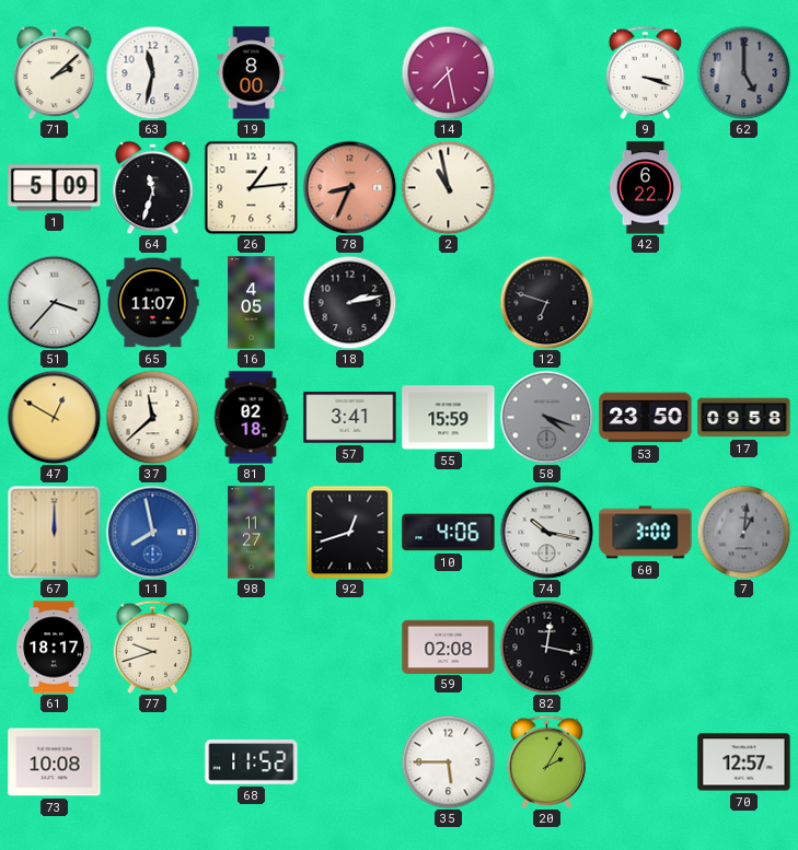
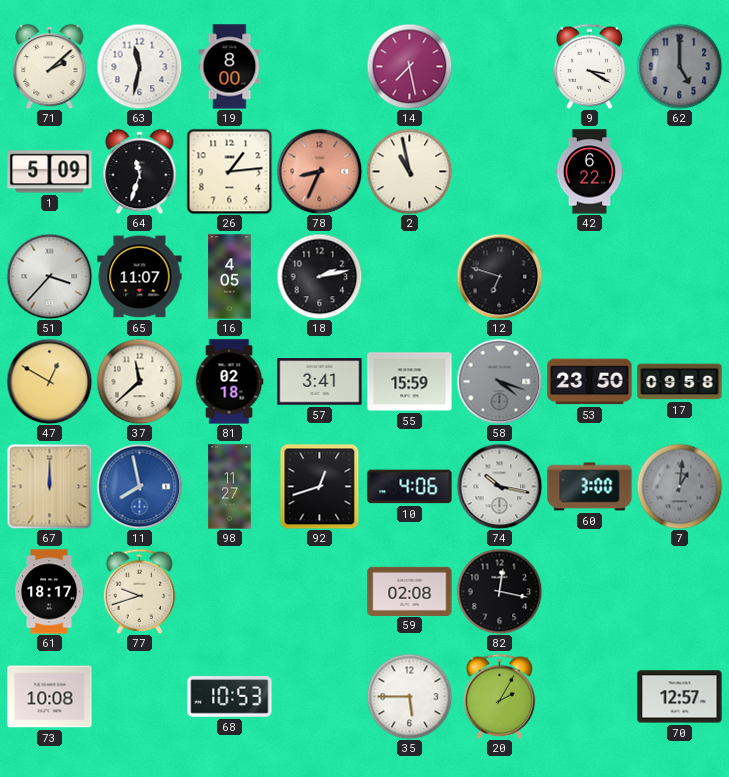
9: 3:18 -> 3:20 (590, 66)
68: 11:52 -> 10:53 (230, 697)
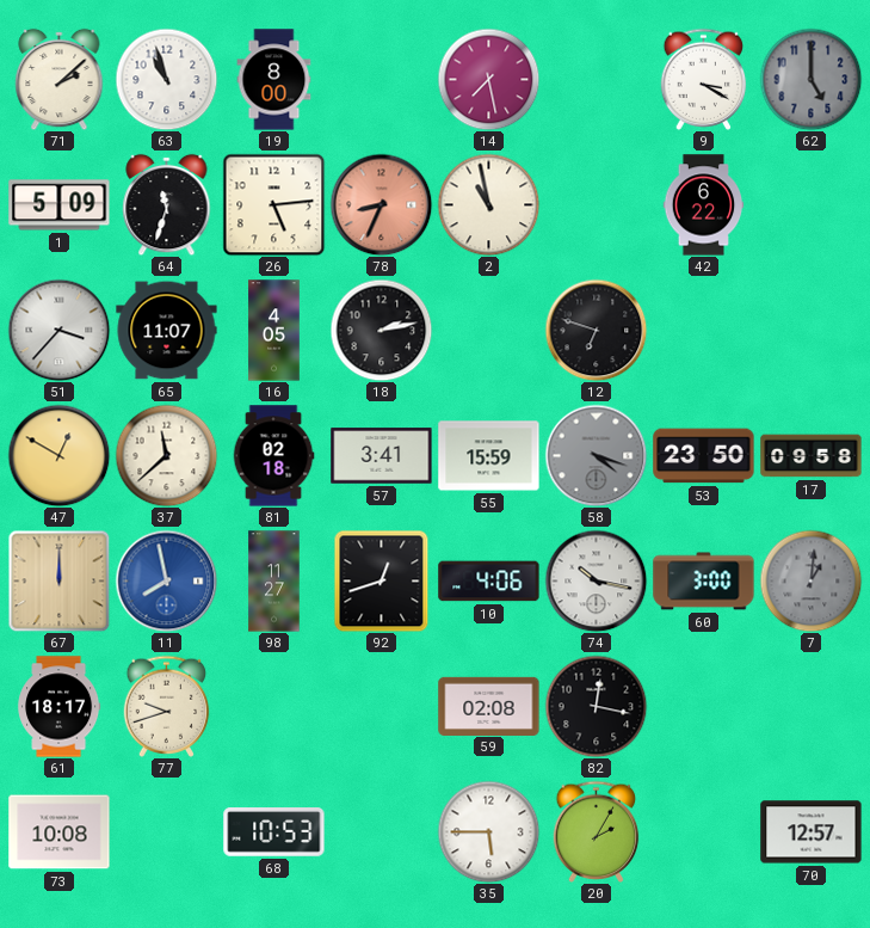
63: 11:32 -> 10:57 (166, 79)
26: 1:14 -> 5:14 (273, 204)
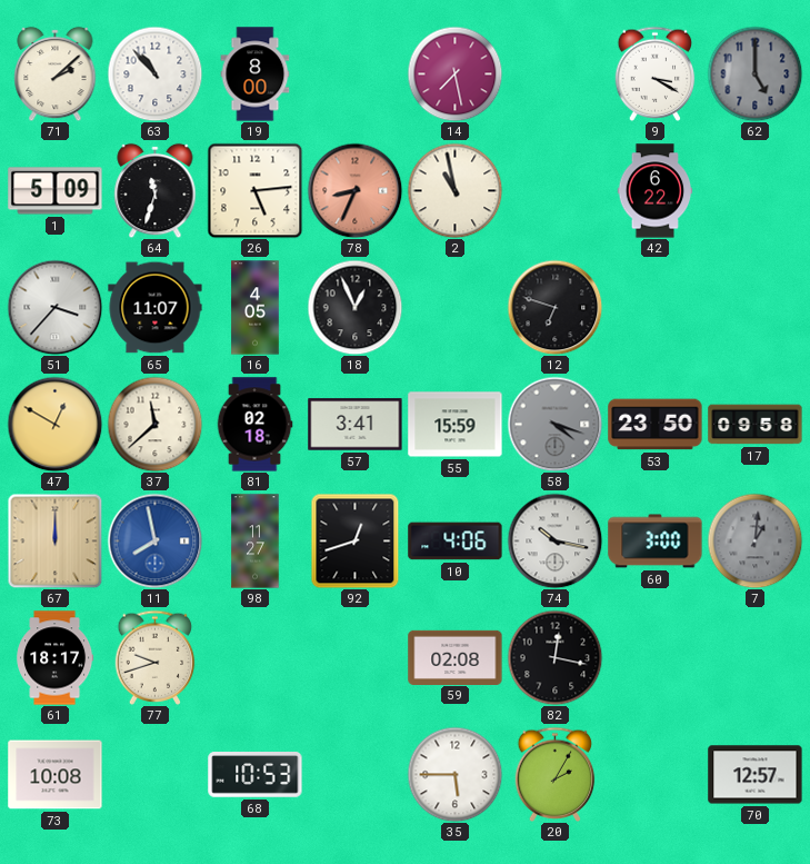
63: 10:57 -> 10:53 (154, 73)
18: 2:13 -> 12:56 (354, 307)
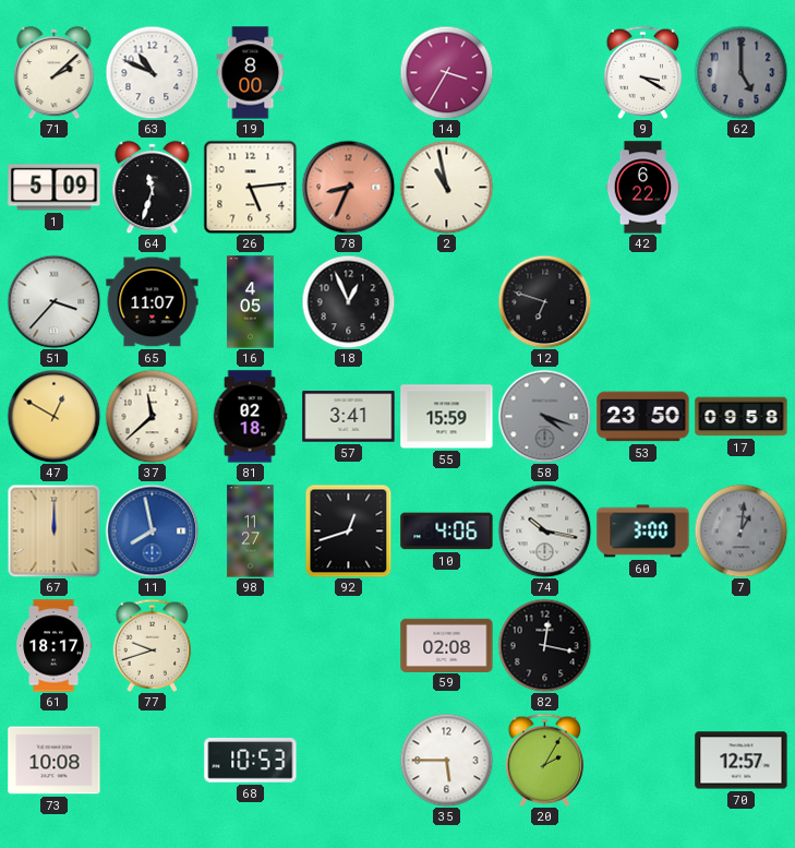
63: 10:53 -> 10:49 (152, 72)
14: 7:28 -> 3:35 (446, 72)
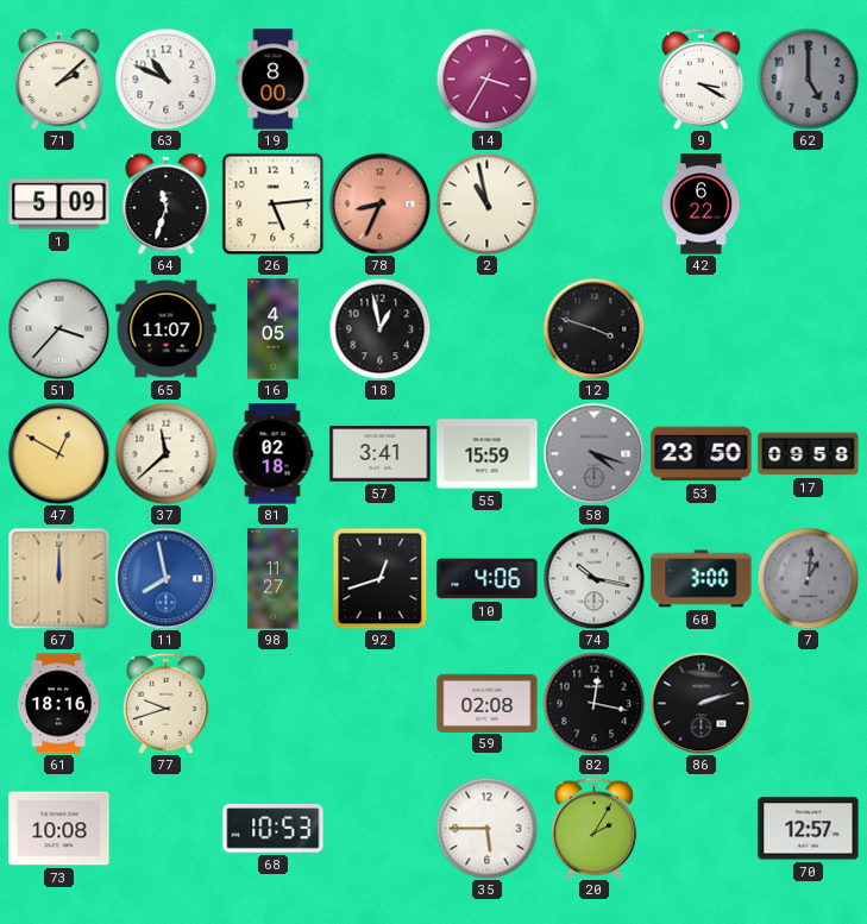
18: 12:56 -> 12:58 (379, 328)
12: 6:48 -> 3:48 (593, 328)
61: 18:17 -> 18:16 (59, 704)
86: none -> 2:12 (700, 703)
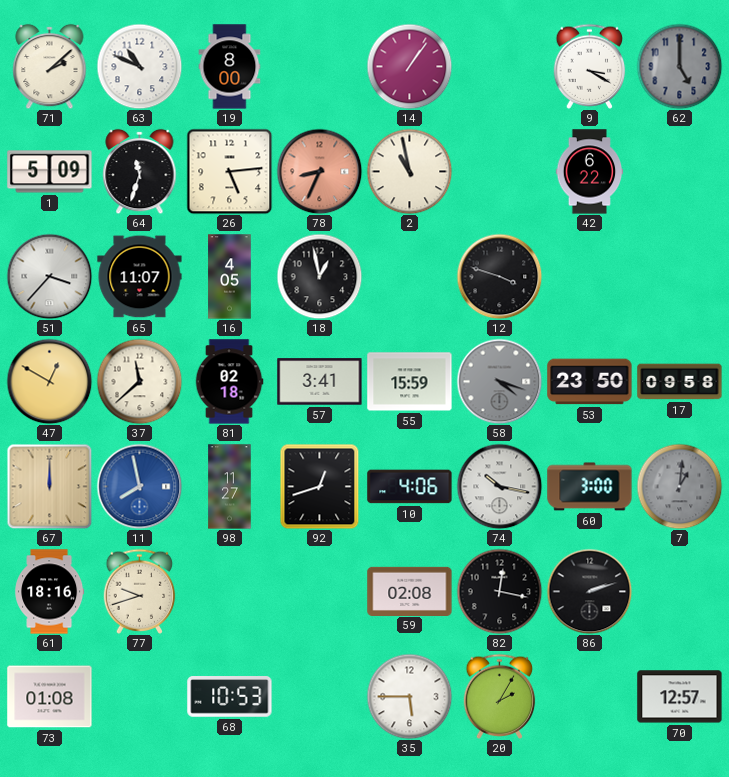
14: 3:35 -> 1:06 (409, 66)
73: 10:08 -> 01:08 (50, 697)
